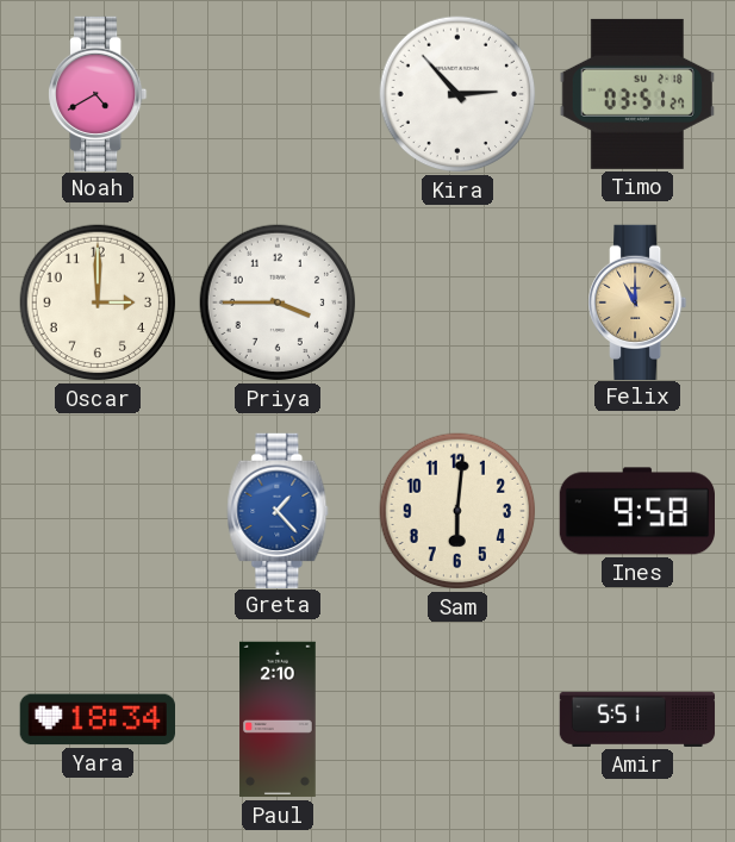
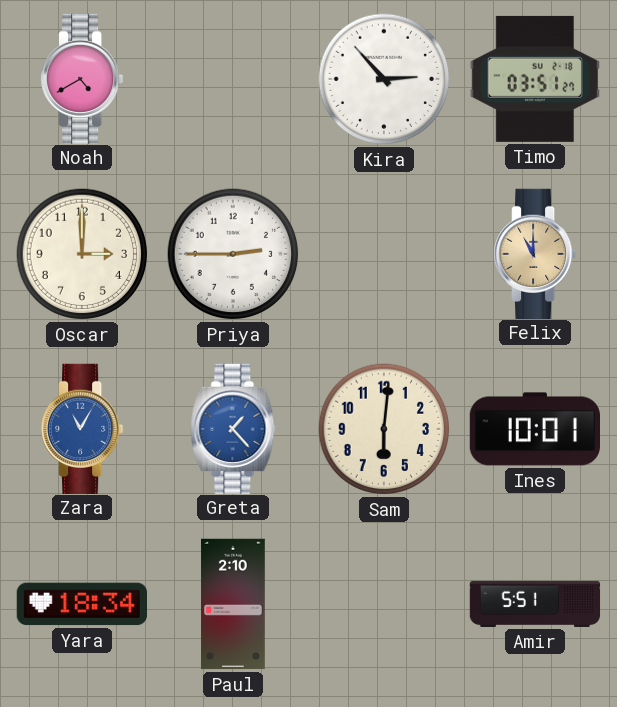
Priya: 3:45 -> 2:45 (233, 254)
Zara: none -> 11:05 (83, 428)
Ines: 9:58 -> 10:01 (534, 429)
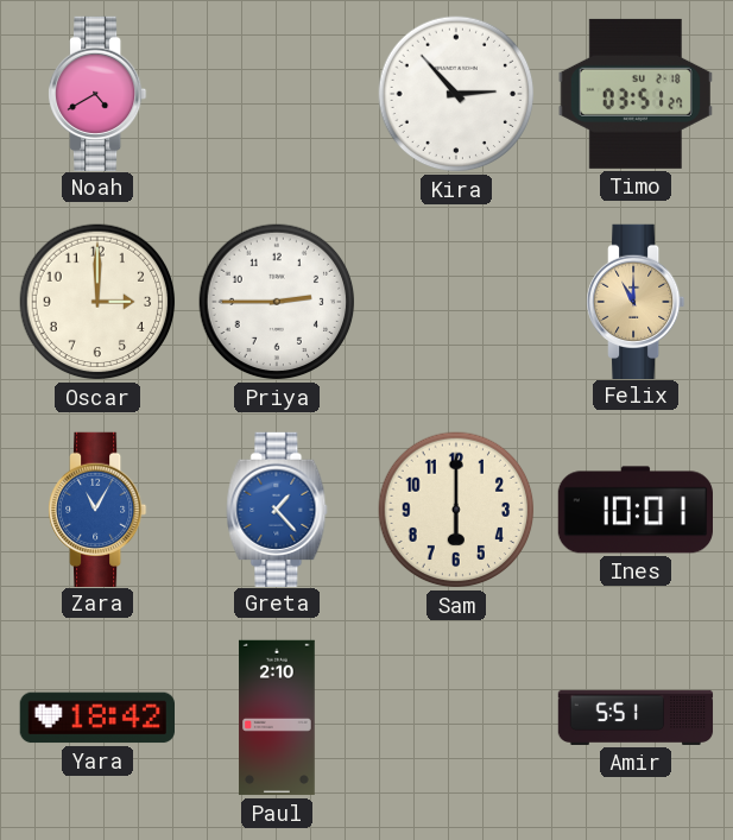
Sam: 6:01 -> 6:00 (456, 510)
Yara: 18:34 -> 18:42 (96, 718)
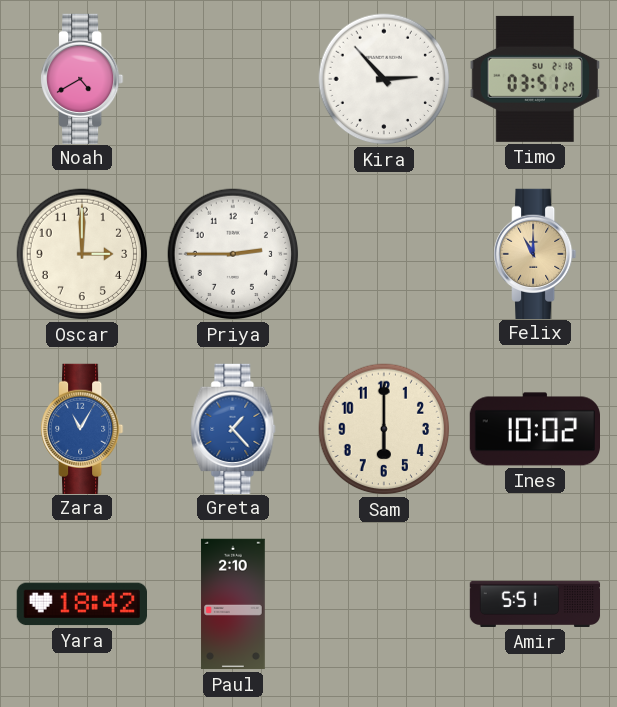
Ines: 10:01 -> 10:02 (534, 429)
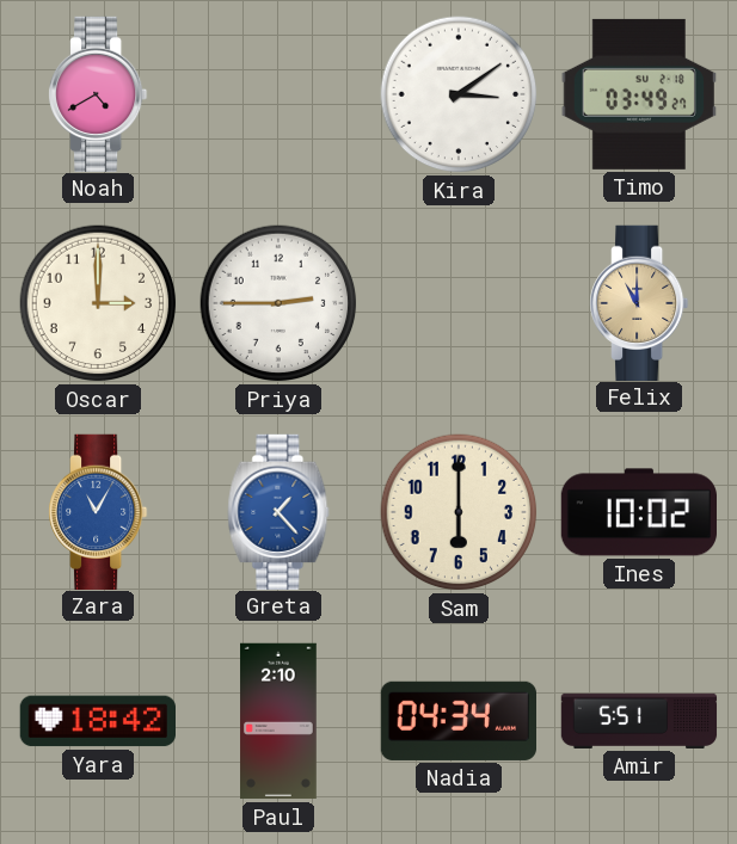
Kira: 2:53 -> 3:09 (459, 94)
Timo: 03:51 -> 03:49 (639, 94)
Nadia: none -> 04:34 (457, 721)
